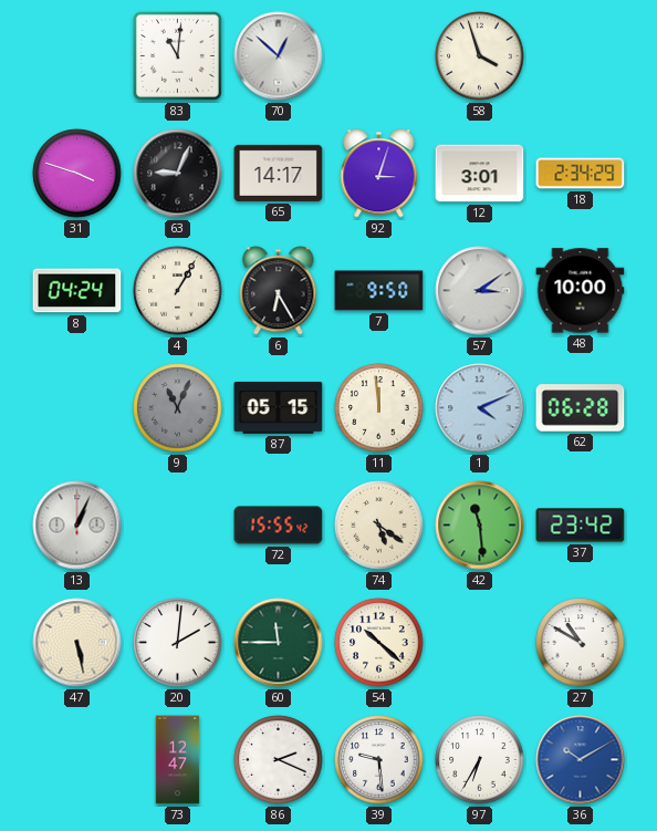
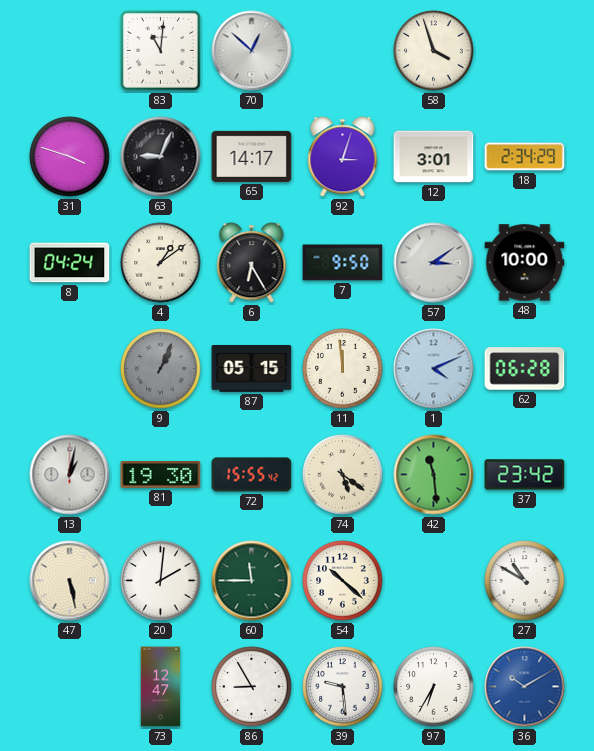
4: 1:05 -> 1:09 (161, 263)
9: 11:04 -> 1:04 (161, 369)
13: 1:04 -> 1:02 (70, 475)
81: none -> 19:30 (161, 475)
86: 2:19 -> 8:55 (252, 687)
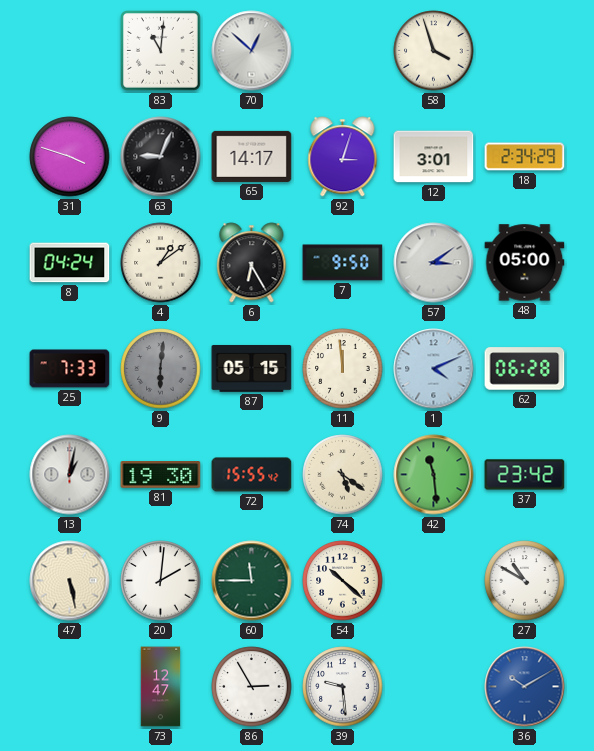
48: 10:00 -> 05:00 (525, 263)
25: none -> 7:33 (70, 369)
9: 1:04 -> 6:01 (161, 369)
86: 8:55 -> 2:55 (252, 687)
97: 6:35 -> none (434, 687)
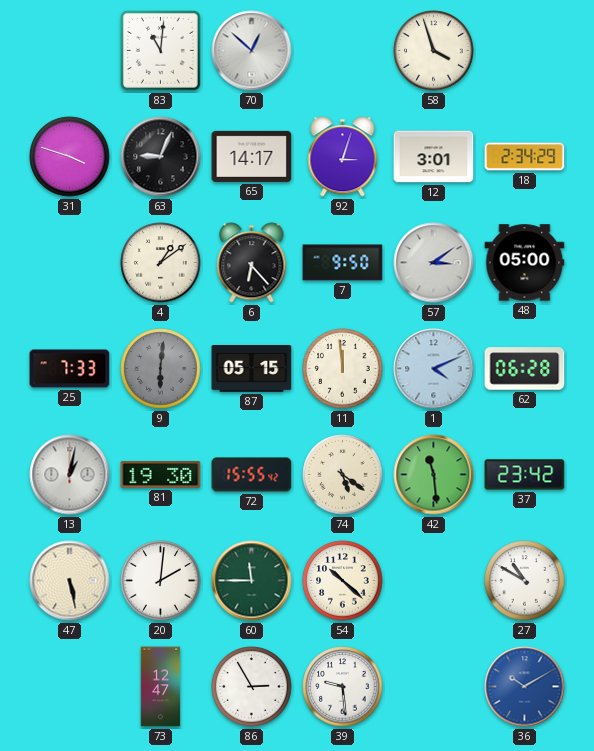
8: 04:24 -> none (70, 263)
6: 6:25 -> 6:23 (252, 263)
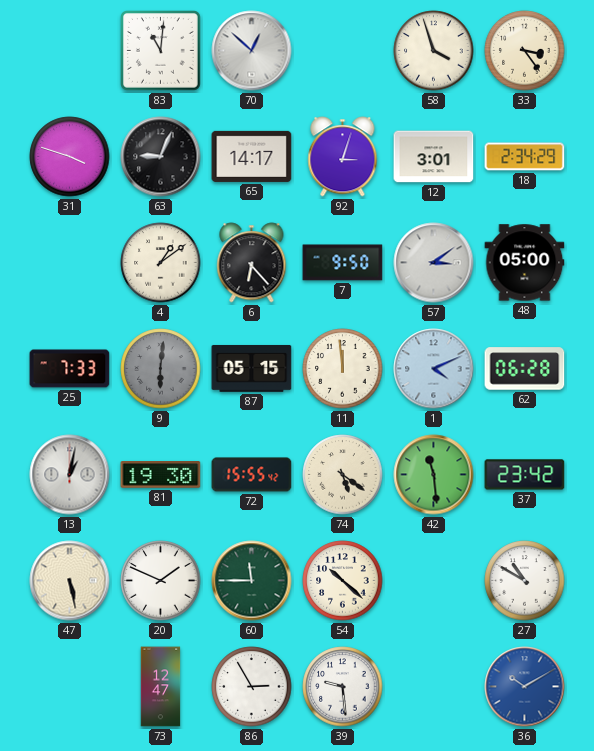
33: none -> 3:24 (525, 51)
20: 2:01 -> 1:49 (161, 581)
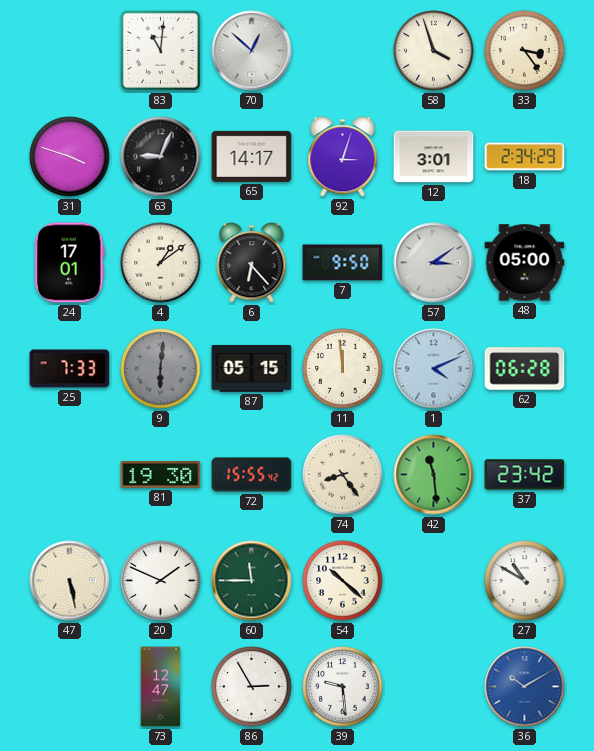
24: none -> 17:01 (70, 263)
13: 1:02 -> none (70, 475)
74: 5:21 -> 8:24 (343, 475)
